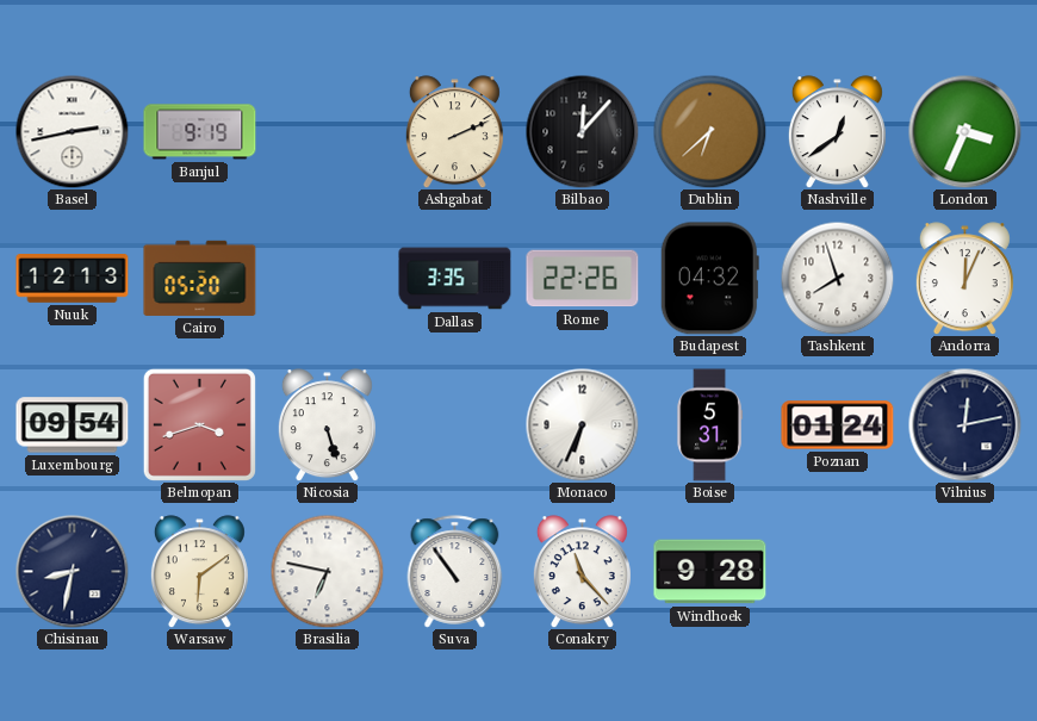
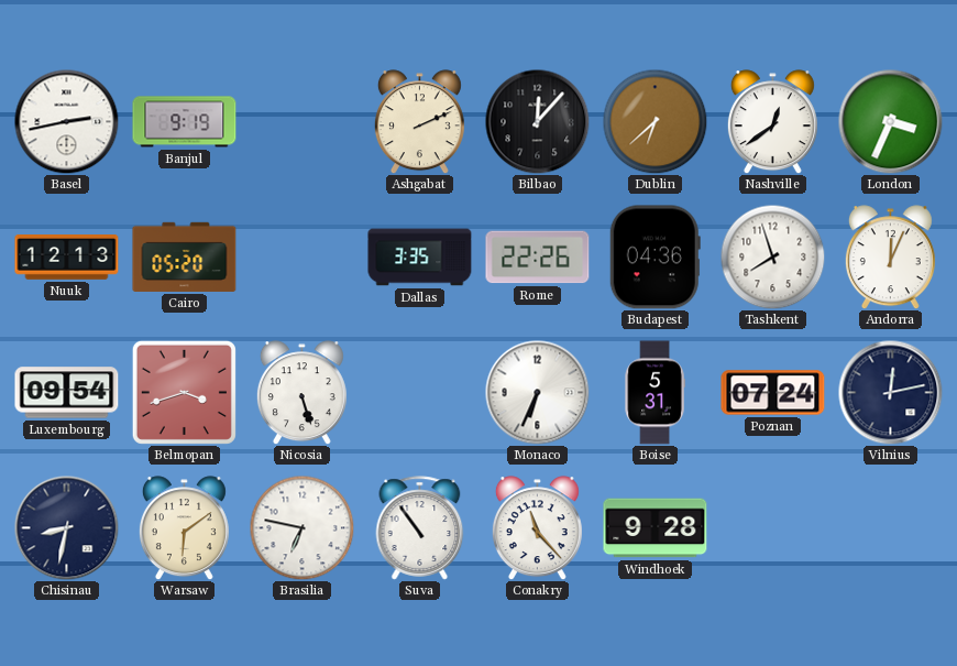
Budapest: 04:32 -> 04:36 (654, 258)
Poznan: 01:24 -> 07:24 (773, 393)
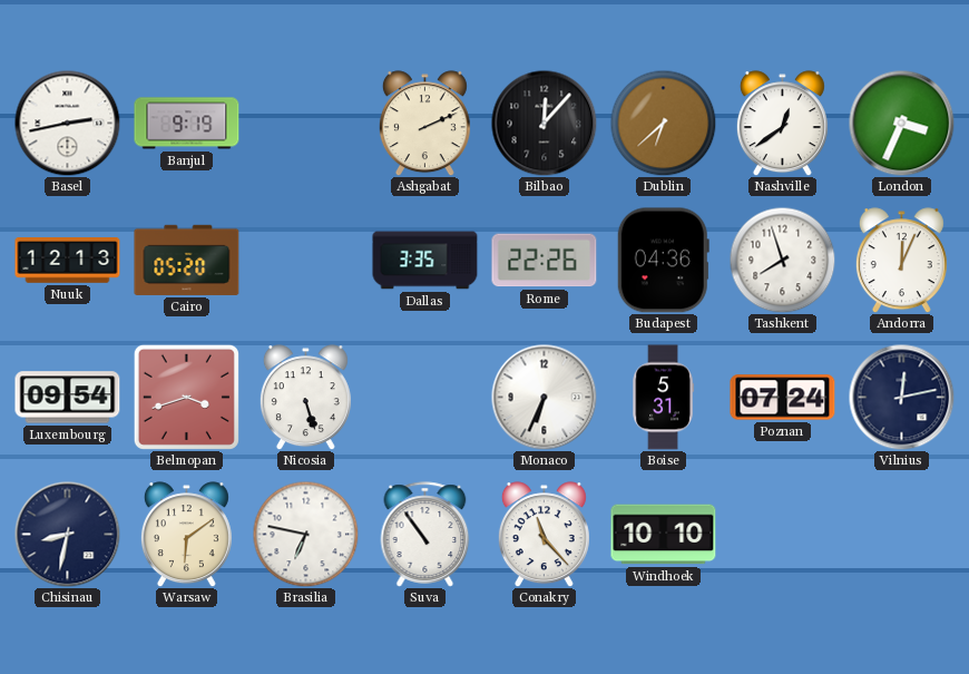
Windhoek: 9:28 -> 10:10 (664, 535)
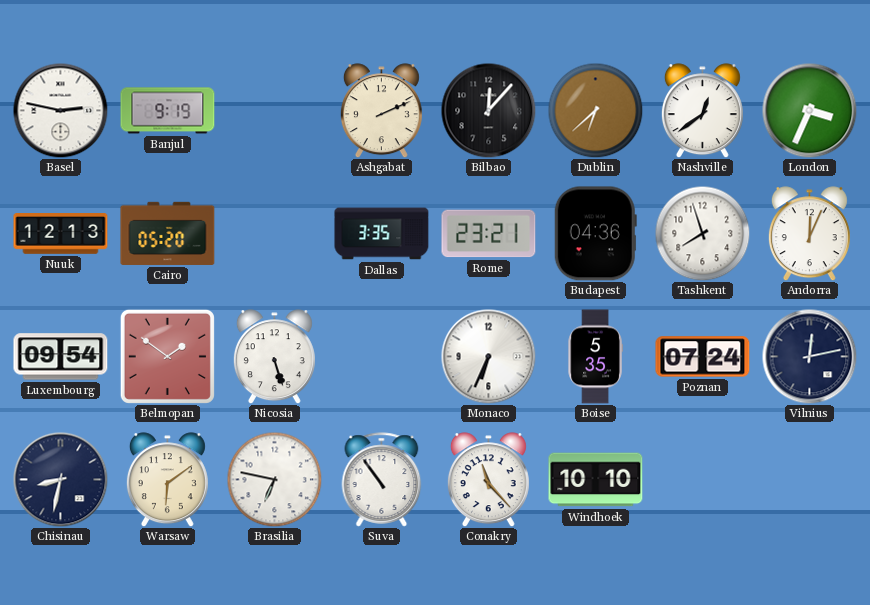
Basel: 2:43 -> 2:47 (60, 110)
Rome: 22:26 -> 23:21 (489, 234)
Belmopan: 3:42 -> 1:51 (167, 356)
Boise: 5:31 -> 5:35 (595, 357)
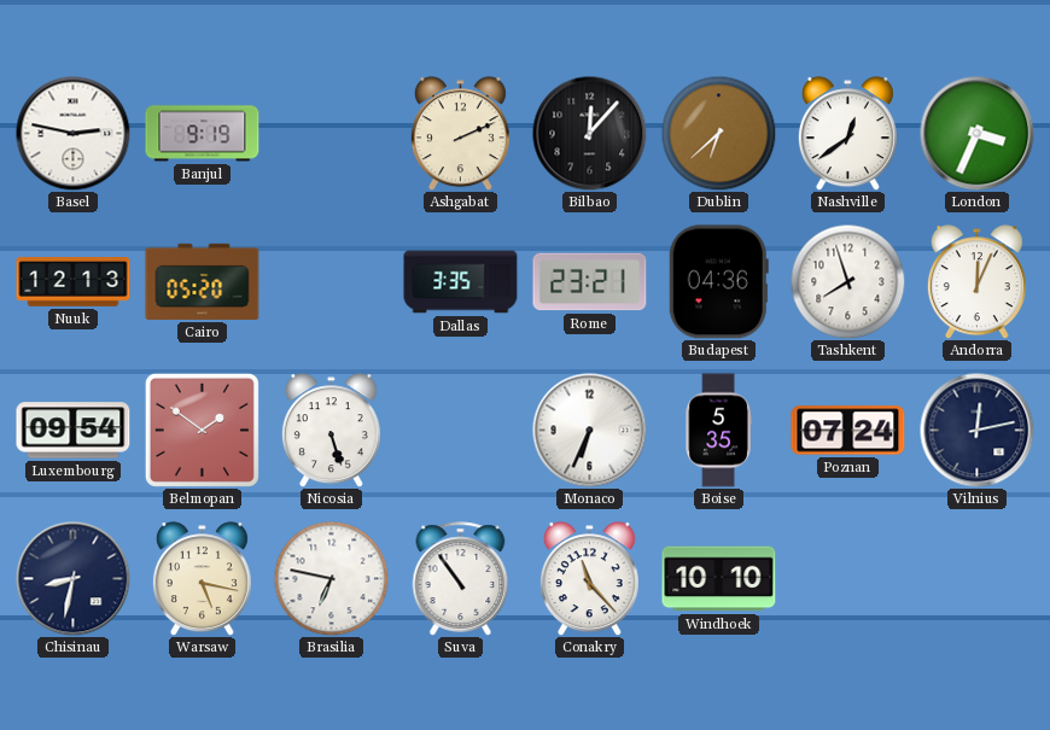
Warsaw: 6:09 -> 5:17 (202, 579)
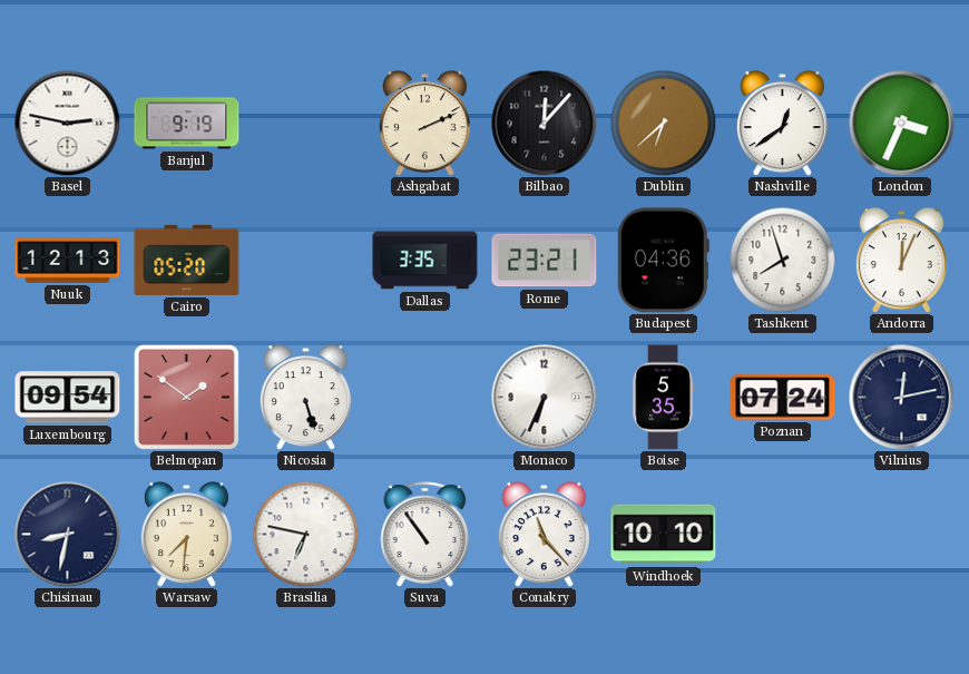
Warsaw: 5:17 -> 7:31 (186, 535)
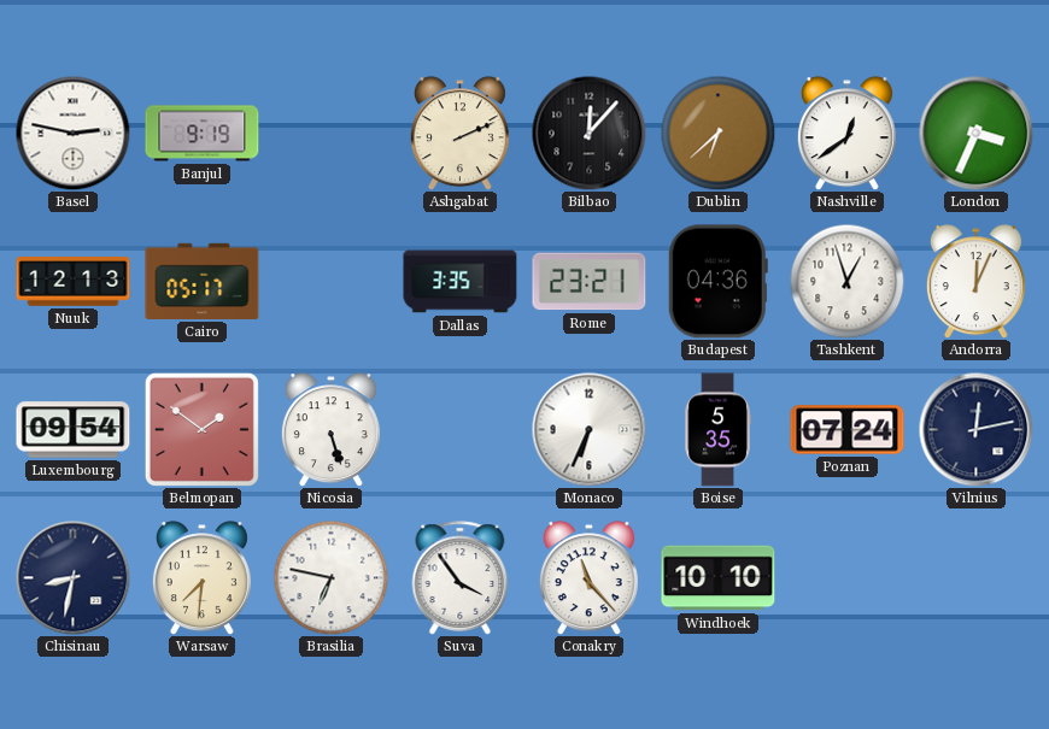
Cairo: 05:20 -> 05:17 (203, 281)
Tashkent: 7:57 -> 12:57 (846, 281)
Suva: 10:54 -> 3:54 (461, 578)
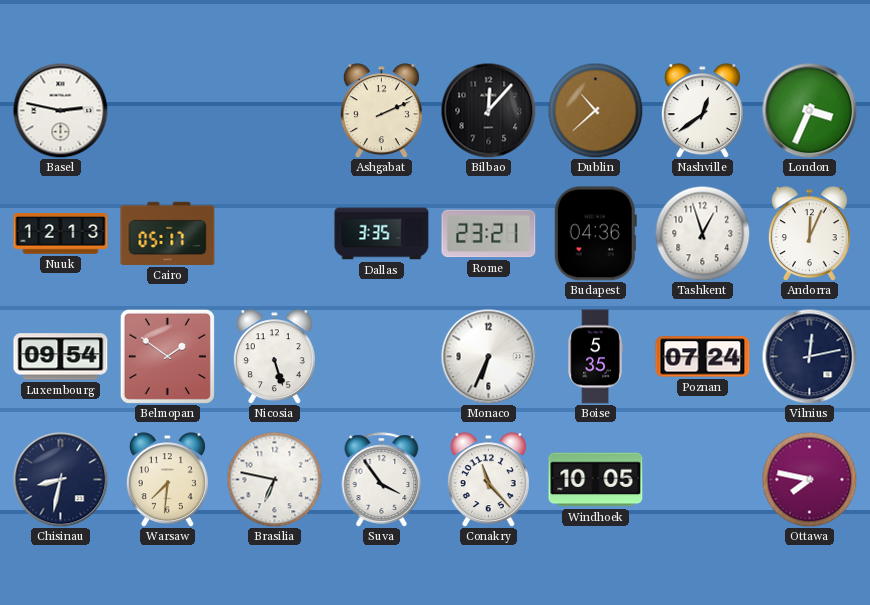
Banjul: 9:19 -> none (203, 134)
Dublin: 6:38 -> 10:38 (595, 110)
Windhoek: 10:10 -> 10:05 (596, 480)
Ottawa: none -> 7:47 (809, 479)
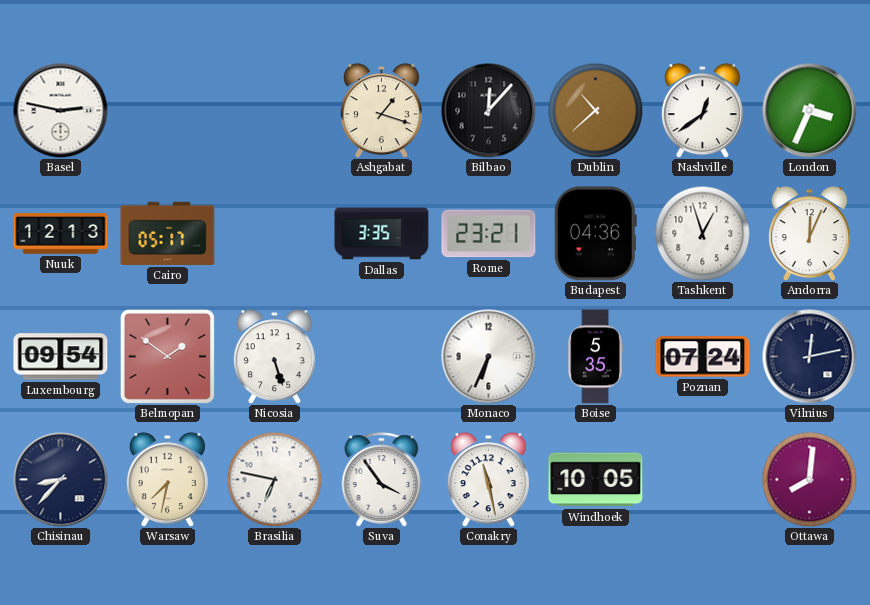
Ashgabat: 2:11 -> 1:18 (381, 111)
Chisinau: 8:32 -> 8:37 (60, 479)
Warsaw: 7:31 -> 7:32 (167, 480)
Conakry: 11:23 -> 11:28 (488, 480)
Ottawa: 7:47 -> 8:01 (809, 479)
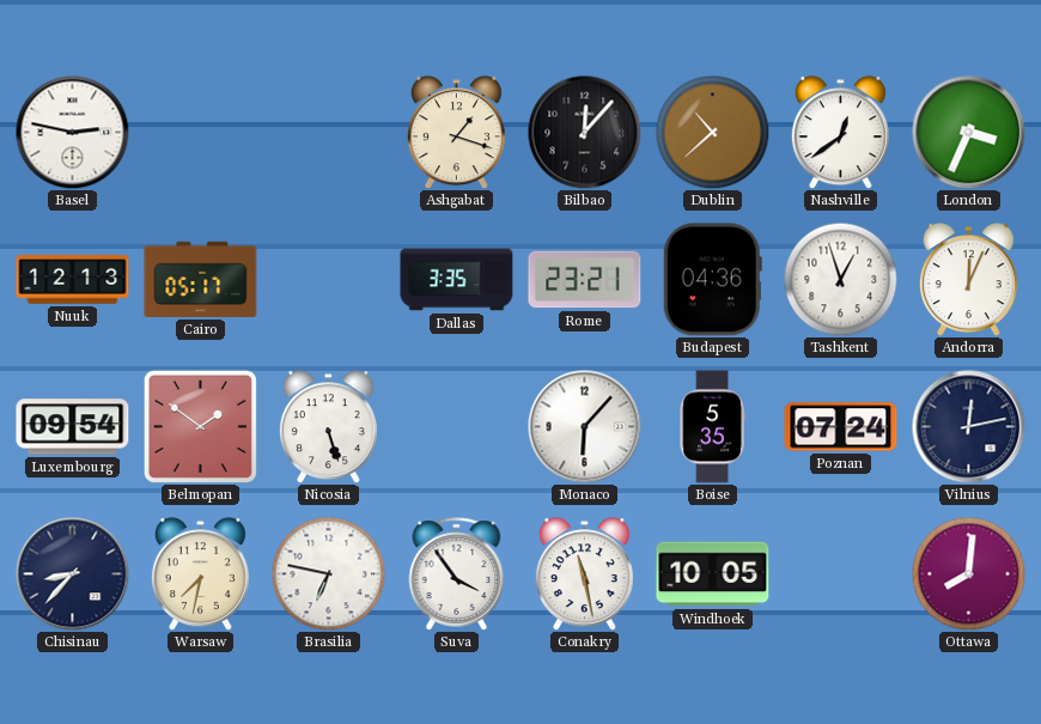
Monaco: 6:34 -> 6:07 (584, 426)
